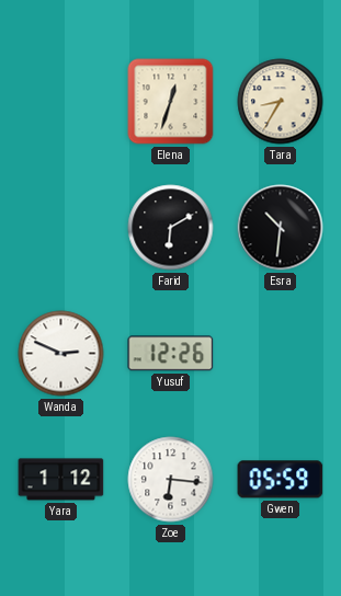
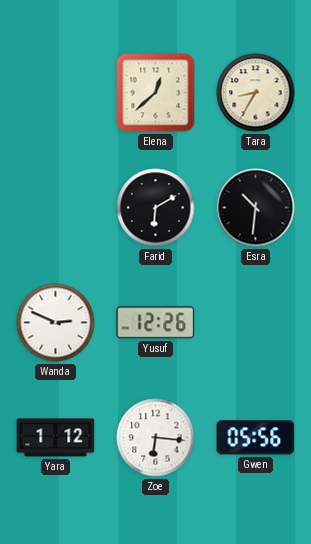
Elena: 12:33 -> 12:38 (156, 93)
Gwen: 05:59 -> 05:56 (256, 438)
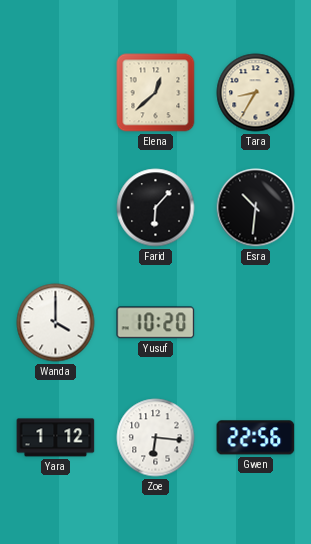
Farid: 6:10 -> 6:07 (156, 208)
Wanda: 2:49 -> 4:00 (56, 323)
Yusuf: 12:26 -> 10:20 (156, 323)
Gwen: 05:56 -> 22:56 (256, 438)
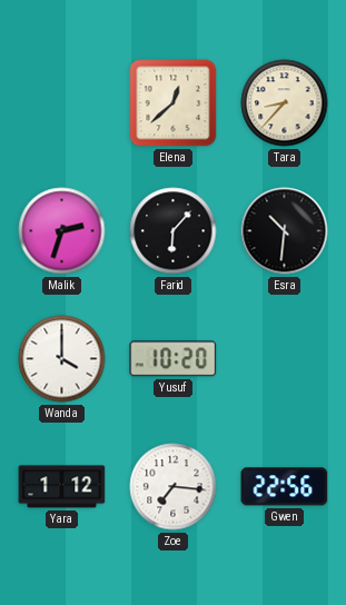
Tara: 8:35 -> 8:37 (285, 103)
Malik: none -> 2:33 (62, 231)
Zoe: 6:16 -> 7:16 (174, 487)
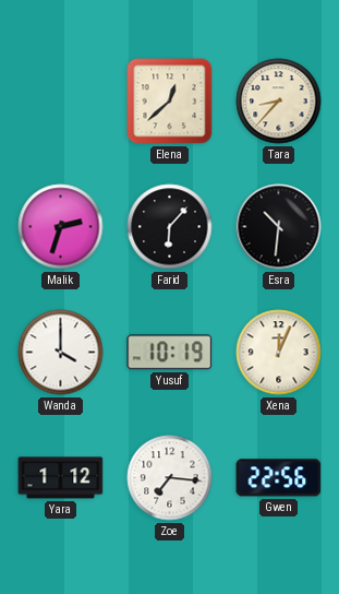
Yusuf: 10:20 -> 10:19 (170, 353)
Xena: none -> 12:04 (279, 353)
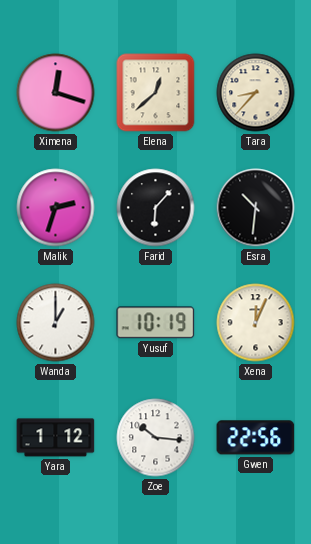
Ximena: none -> 12:18 (56, 93)
Wanda: 4:00 -> 1:00 (56, 323)
Zoe: 7:16 -> 10:16 (156, 438)
